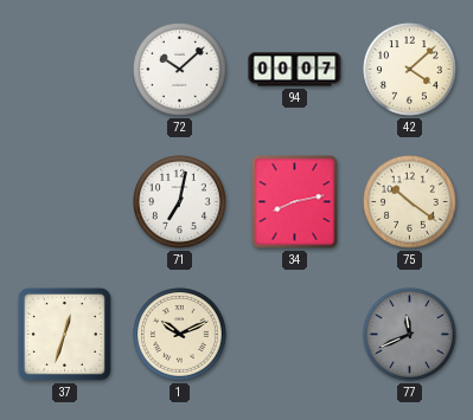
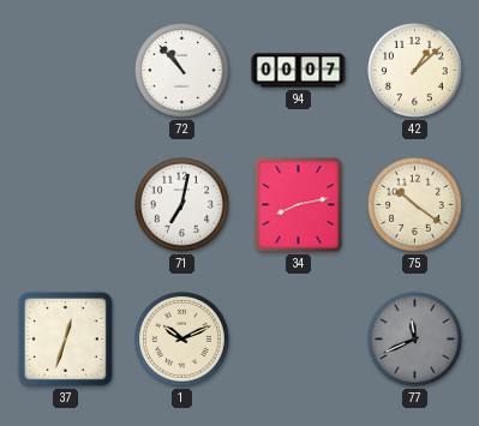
72: 10:08 -> 10:53 (182, 71)
42: 4:08 -> 1:08 (415, 71)
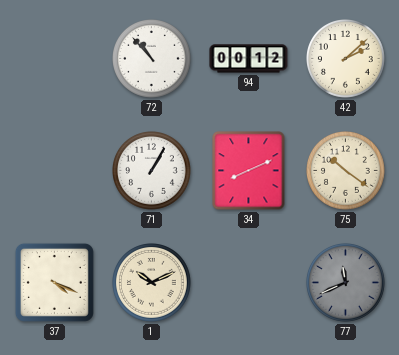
94: 00:07 -> 00:12 (249, 59)
42: 1:08 -> 2:08 (346, 59)
71: 7:02 -> 1:05 (152, 171)
34: 8:13 -> 8:11 (249, 171)
37: 12:33 -> 4:19 (54, 282)
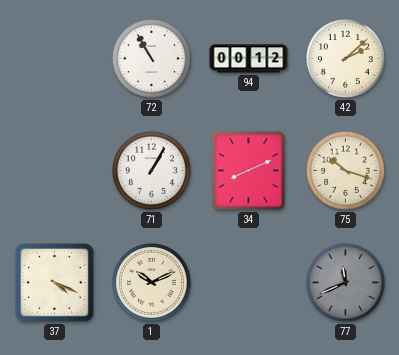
72: 10:53 -> 10:55 (152, 59)
75: 10:21 -> 10:18 (346, 171)
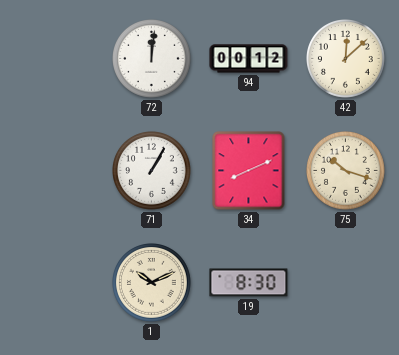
72: 10:55 -> 12:01 (152, 59)
42: 2:08 -> 12:08 (346, 59)
37: 4:19 -> none (54, 282)
19: none -> 8:30 (249, 283)
77: 11:41 -> none (346, 283)
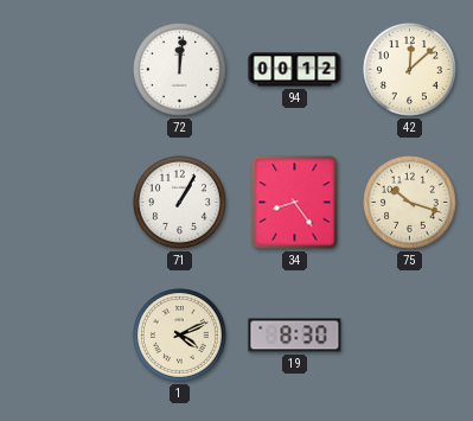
34: 8:11 -> 8:24 (295, 203)
1: 10:11 -> 4:11 (180, 336)
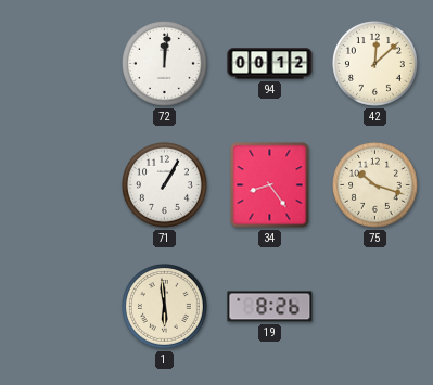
1: 4:11 -> 5:59 (165, 307)
19: 8:30 -> 8:26 (270, 307)
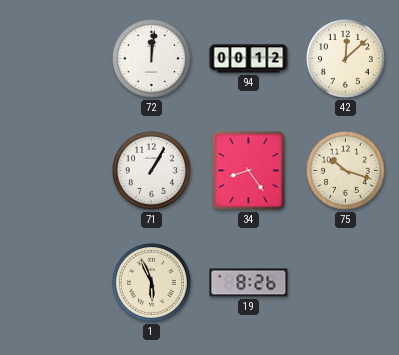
1: 5:59 -> 5:56 (152, 283)
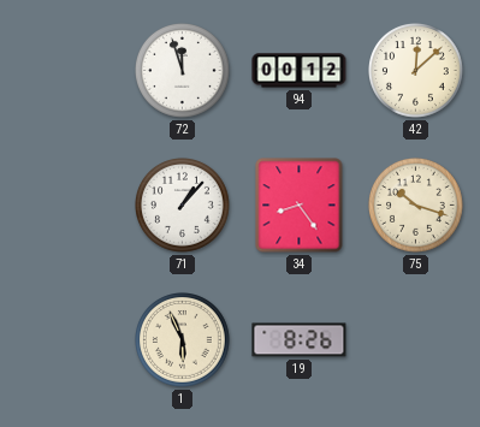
72: 12:01 -> 11:57 (183, 71)
71: 1:05 -> 1:07 (183, 206)
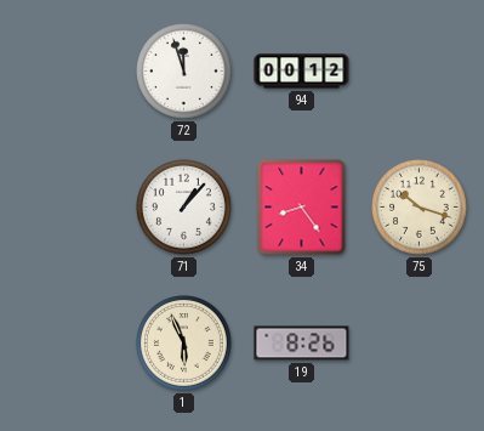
42: 12:08 -> none (416, 71)
